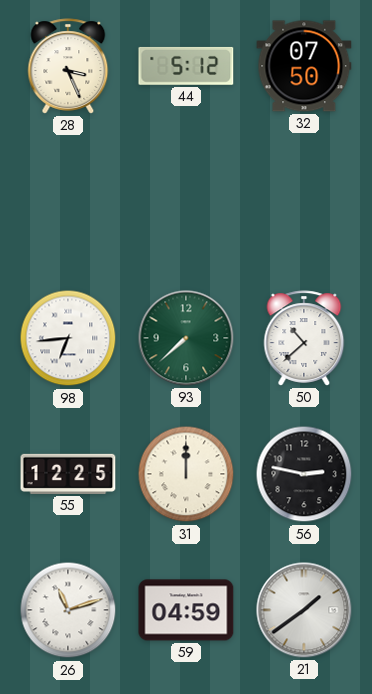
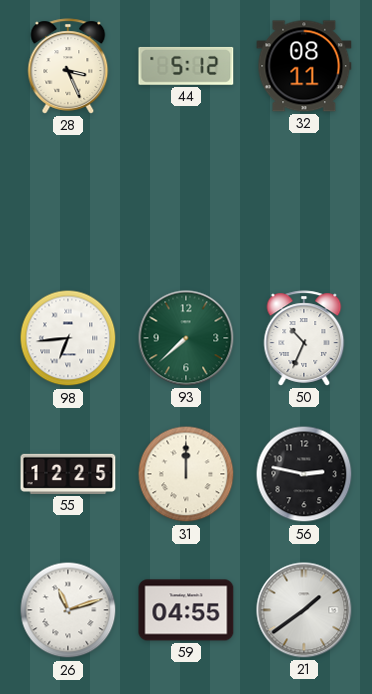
32: 07:50 -> 08:11 (304, 66)
50: 10:38 -> 10:34 (304, 338)
59: 04:59 -> 04:55 (186, 610)
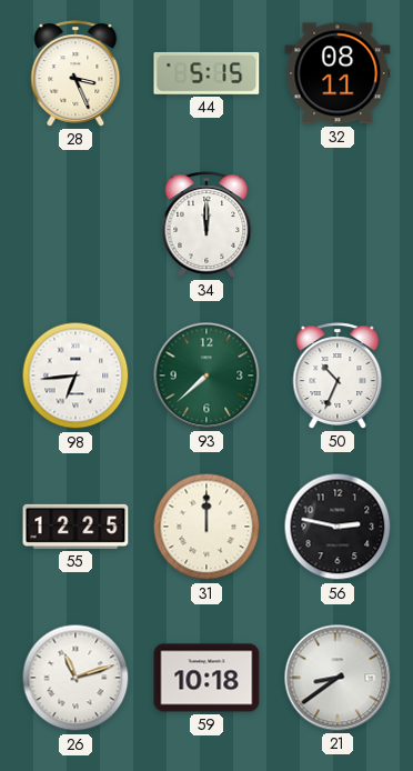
44: 5:12 -> 5:15 (206, 73)
34: none -> 12:00 (206, 224)
59: 04:55 -> 10:18 (206, 678)
21: 1:39 -> 8:39 (338, 678)
